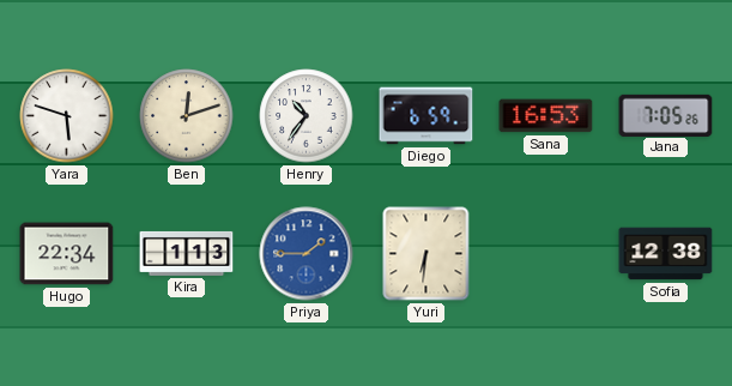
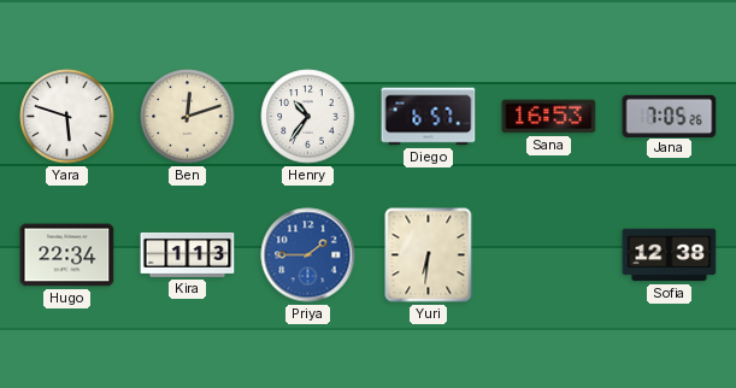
Diego: 6:59 -> 6:57 (429, 117)
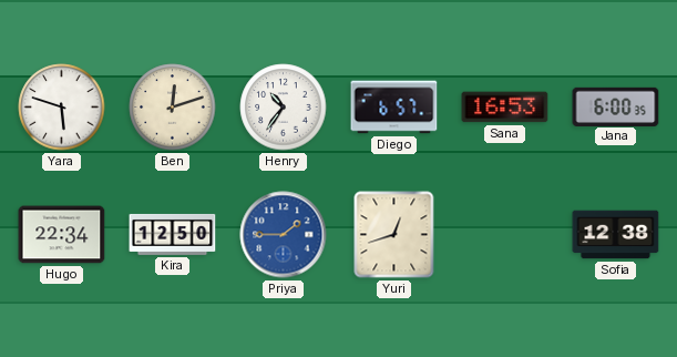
Jana: 7:05 -> 6:00 (616, 106)
Kira: 1:13 -> 12:50 (173, 234)
Yuri: 6:31 -> 12:42 (394, 235)
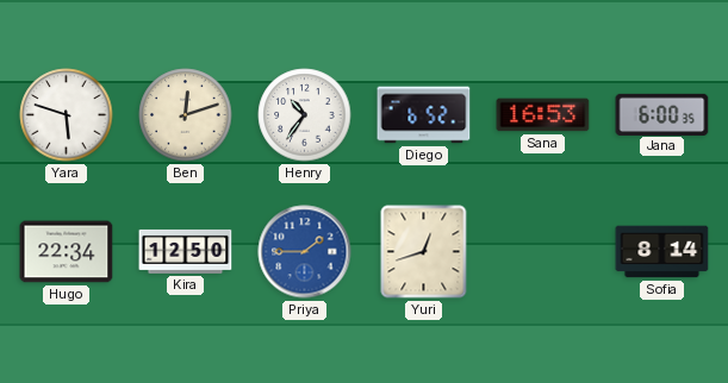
Diego: 6:57 -> 6:52 (424, 115)
Sofia: 12:38 -> 8:14 (662, 252)
